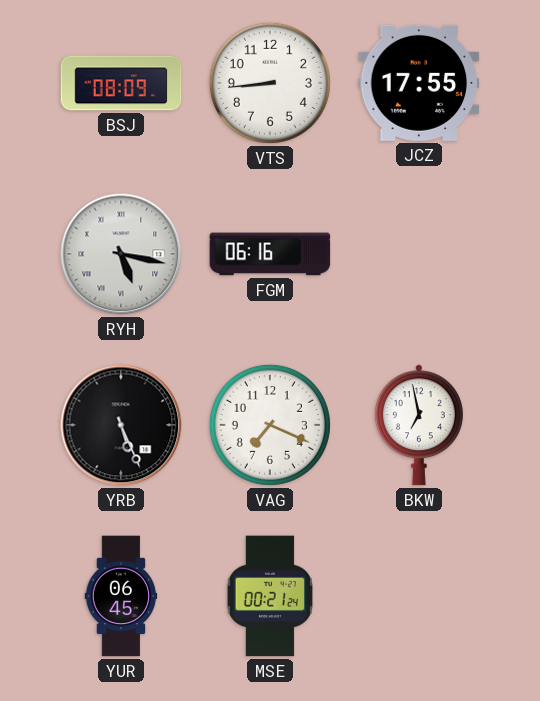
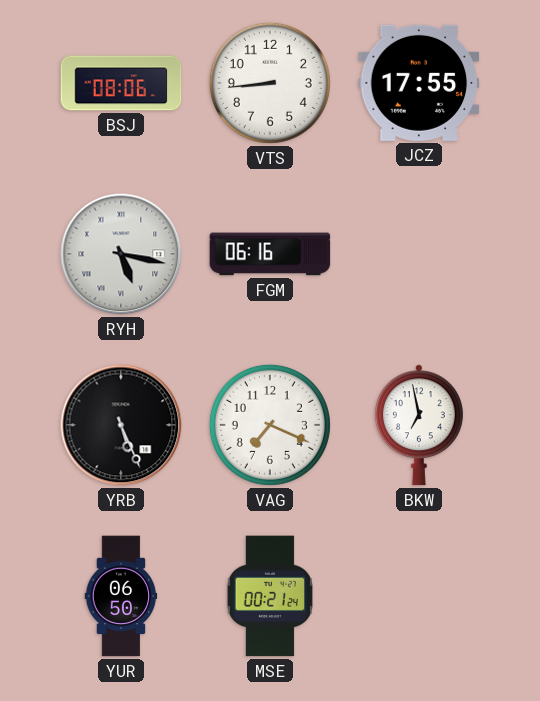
BSJ: 08:09 -> 08:06 (121, 83)
YUR: 06:45 -> 06:50 (121, 596)
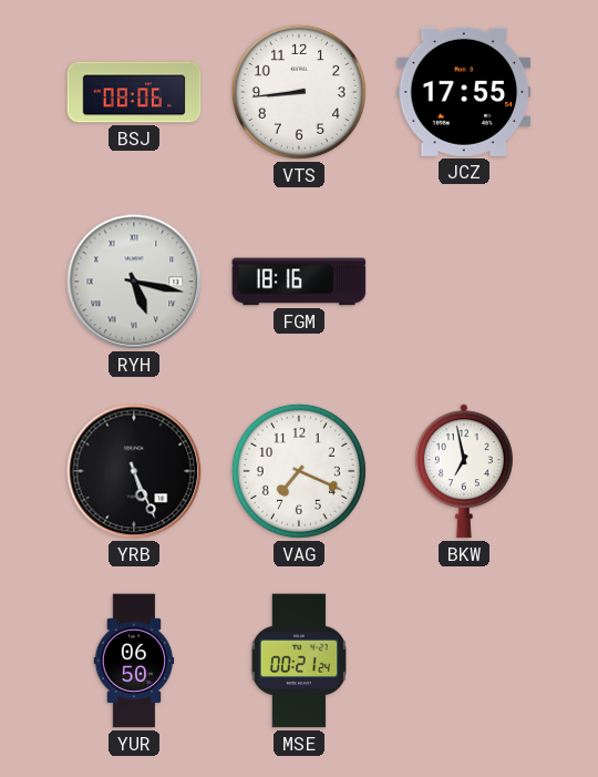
FGM: 06:16 -> 18:16 (299, 282)
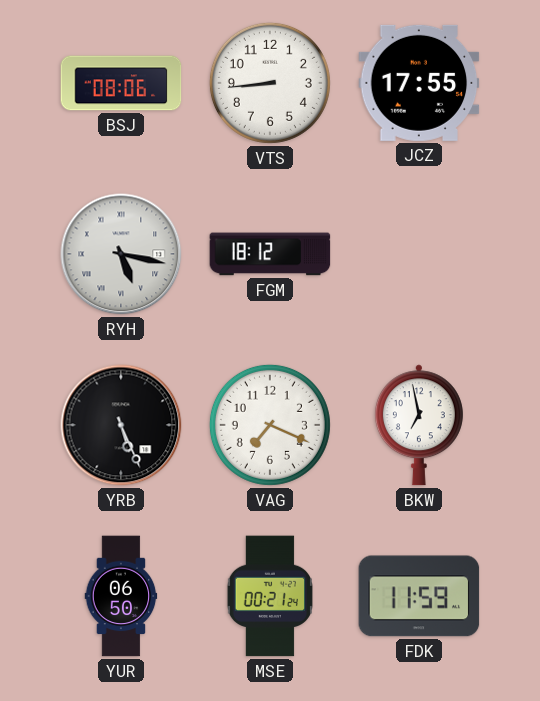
FGM: 18:16 -> 18:12 (270, 254)
FDK: none -> 11:59 (419, 596)
